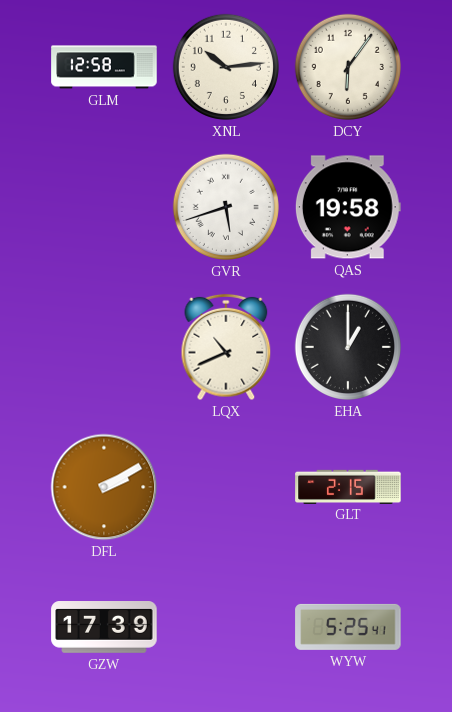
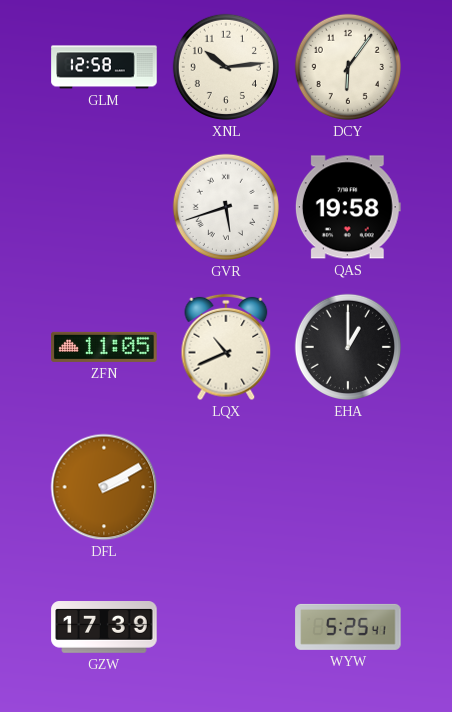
ZFN: none -> 11:05 (104, 347)
GLT: 2:15 -> none (348, 486)
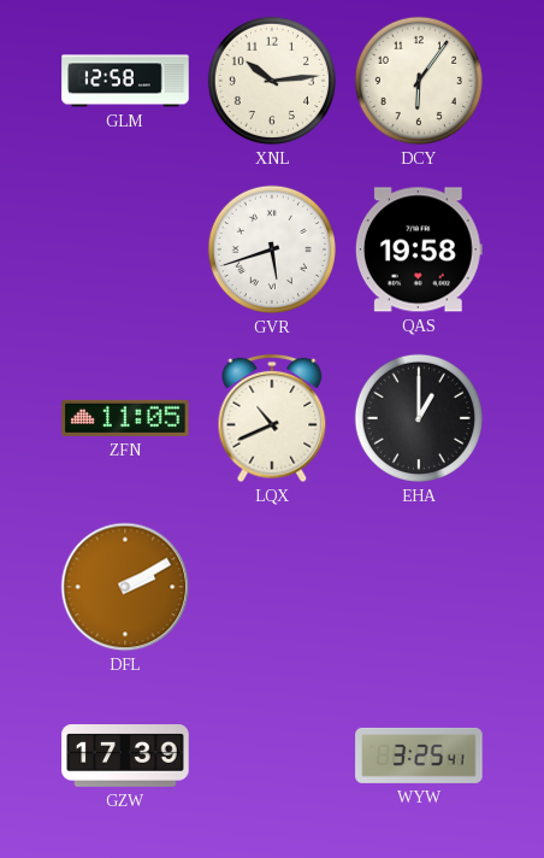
WYW: 5:25 -> 3:25 (419, 756)
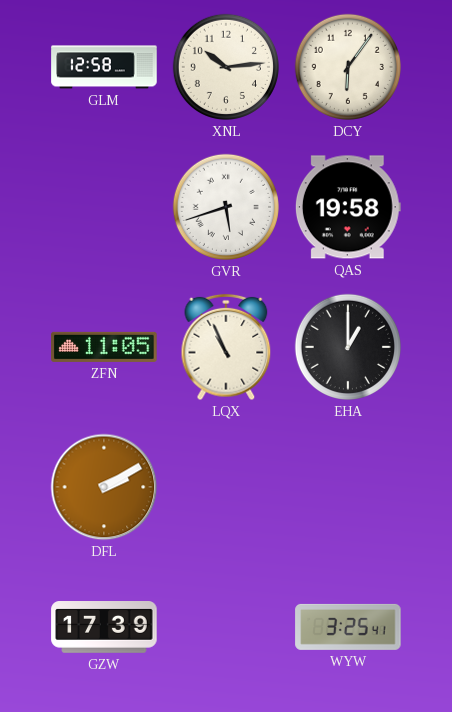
LQX: 10:41 -> 10:56 (226, 347)
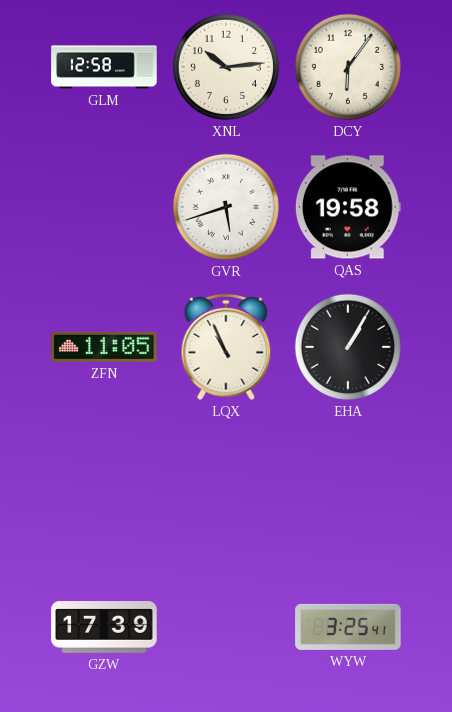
EHA: 1:00 -> 1:05 (348, 347)
DFL: 2:10 -> none (104, 487)
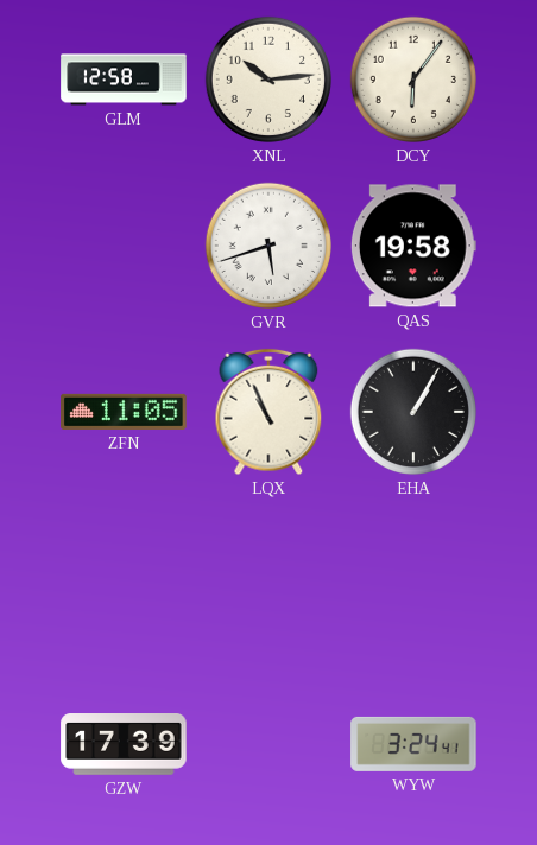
WYW: 3:25 -> 3:24 (413, 744)
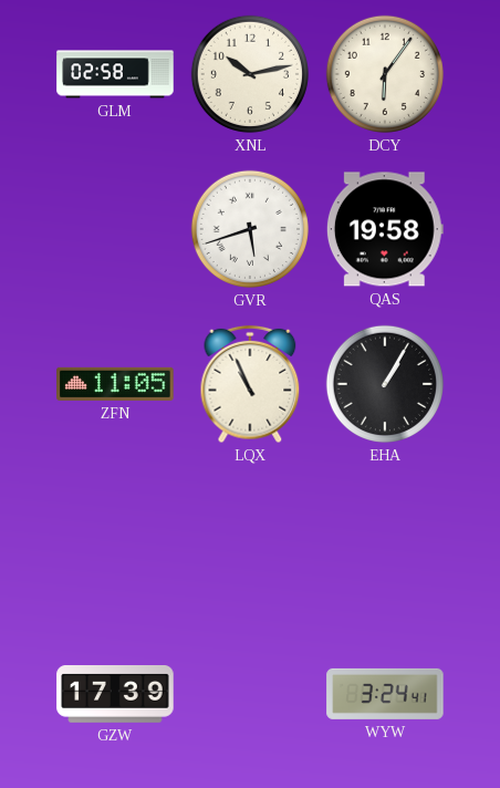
GLM: 12:58 -> 02:58 (115, 74)
XNL: 10:14 -> 10:13 (250, 74)
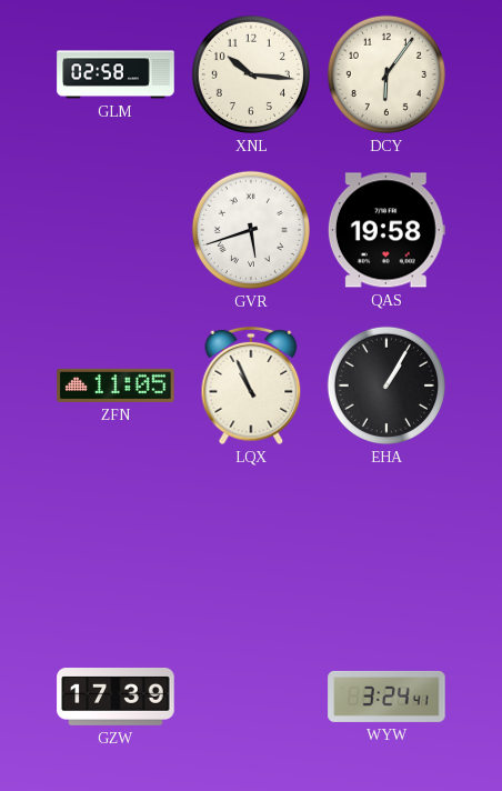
XNL: 10:13 -> 10:16 (251, 74)
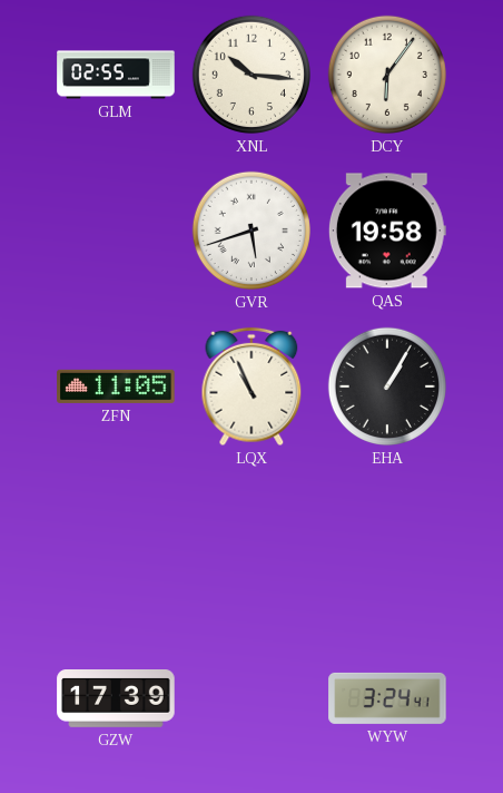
GLM: 02:58 -> 02:55 (116, 75)
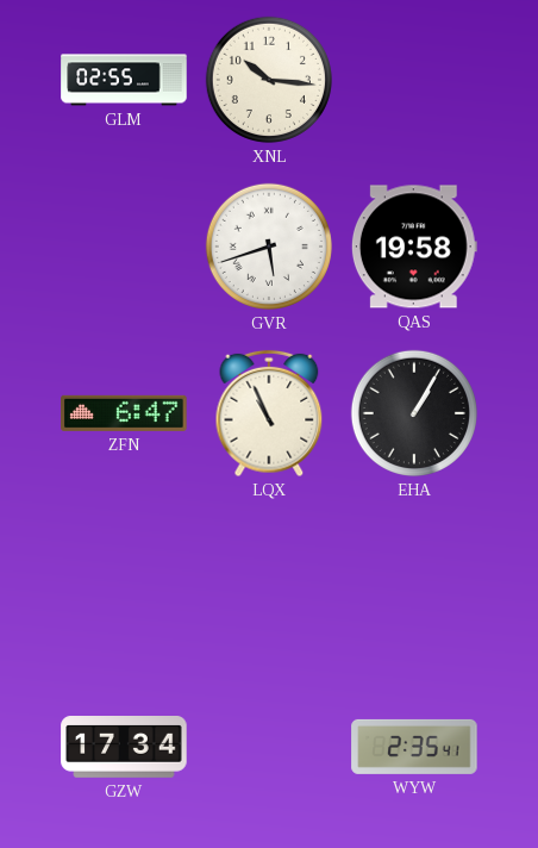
DCY: 6:06 -> none (387, 75)
ZFN: 11:05 -> 6:47 (124, 413)
GZW: 17:39 -> 17:34 (124, 748)
WYW: 3:24 -> 2:35 (414, 747)
